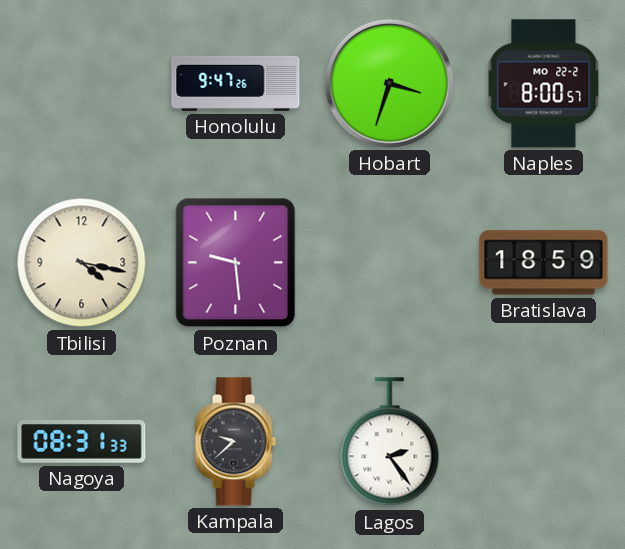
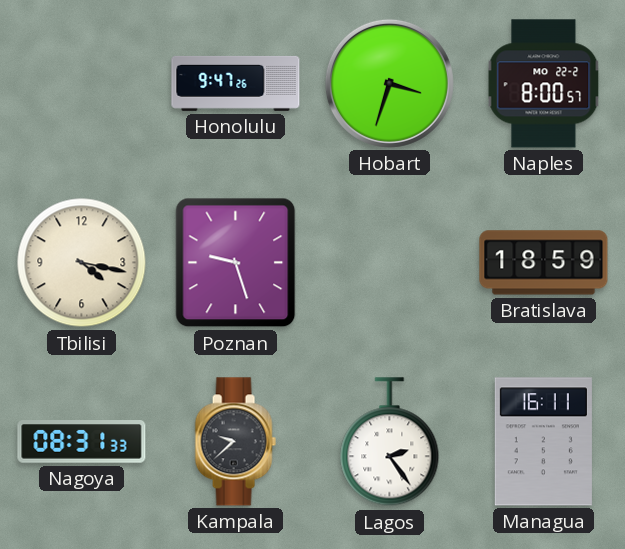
Poznan: 9:29 -> 9:27 (236, 263)
Managua: none -> 16:11 (543, 442)
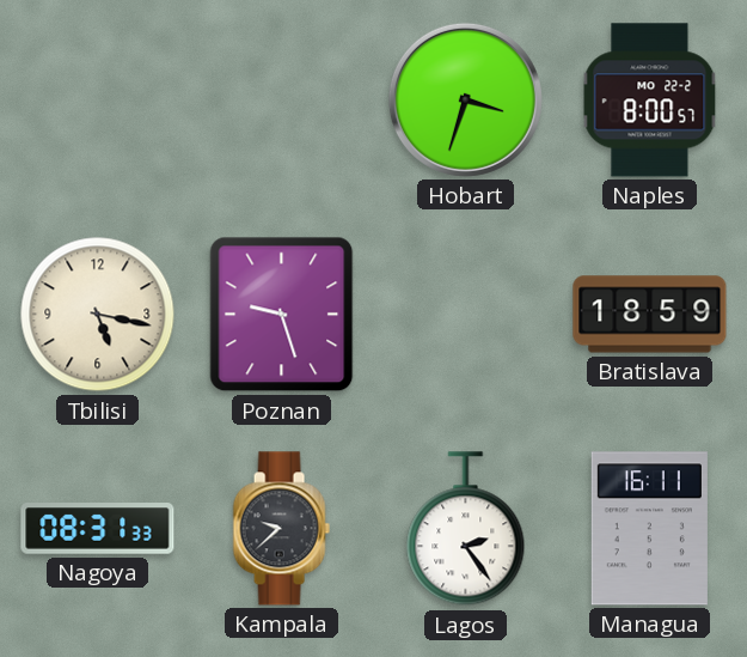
Honolulu: 9:47 -> none (236, 83)
Tbilisi: 4:17 -> 5:17 (98, 315)
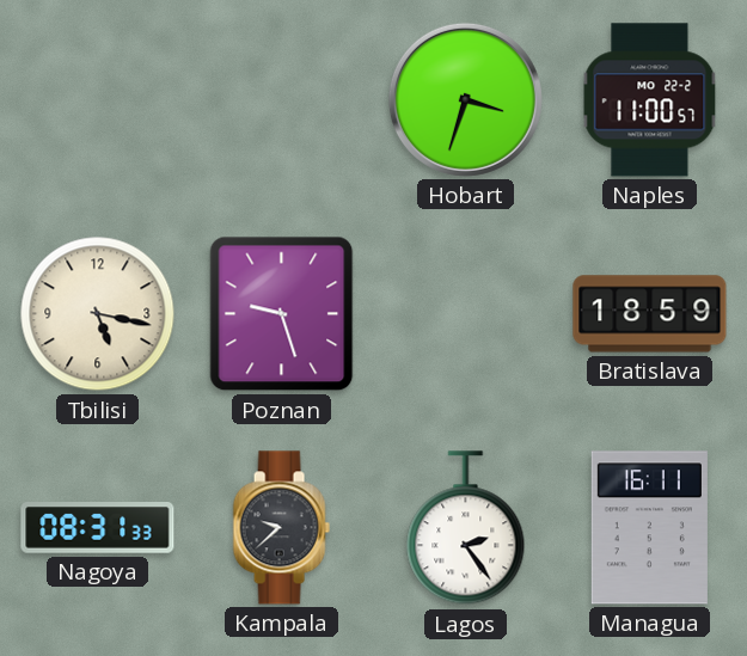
Naples: 8:00 -> 11:00 (650, 100)
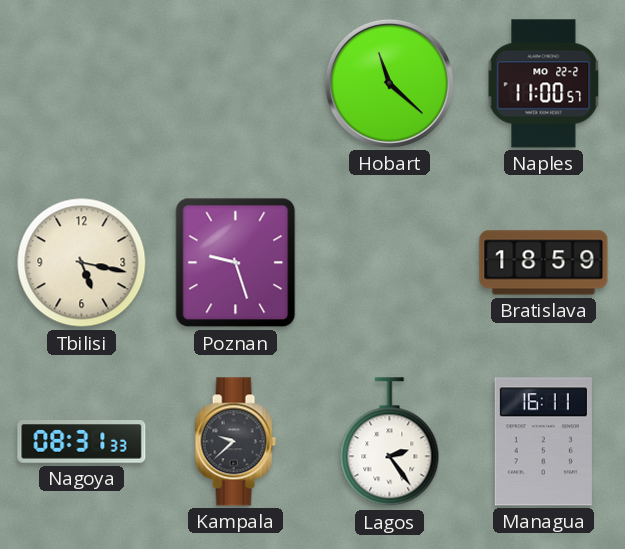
Hobart: 3:33 -> 11:22 (389, 83)
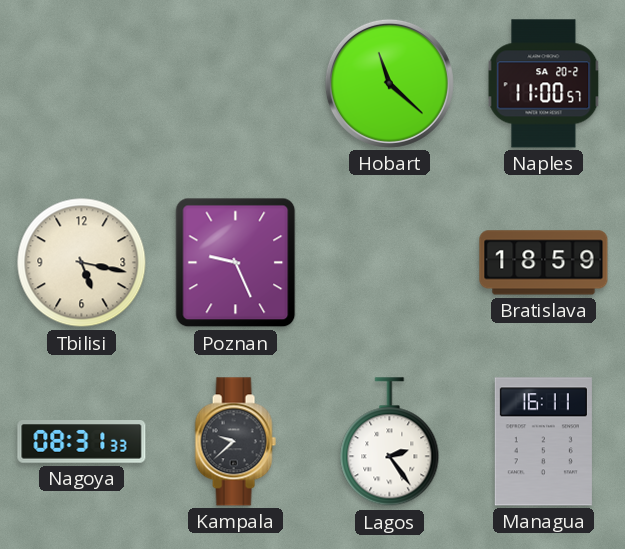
Naples date: MO 22-2 -> SA 20-2 (544, 84)
Poznan: 9:27 -> 9:26 (236, 263)
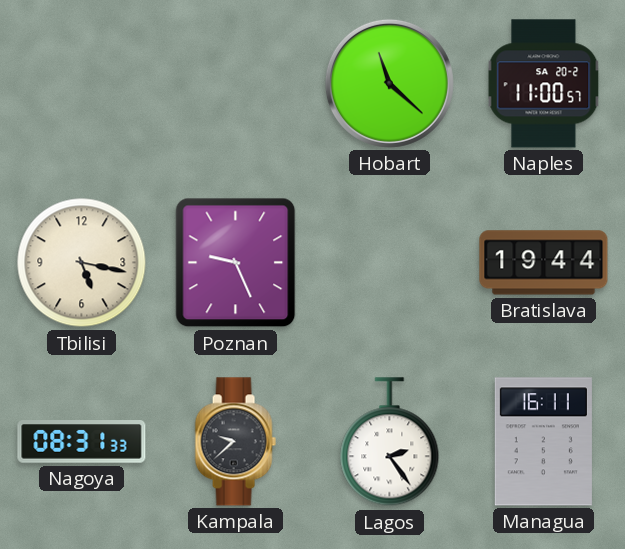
Bratislava: 18:59 -> 19:44 (544, 263)
